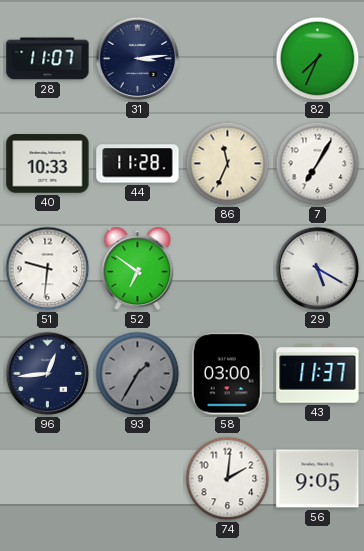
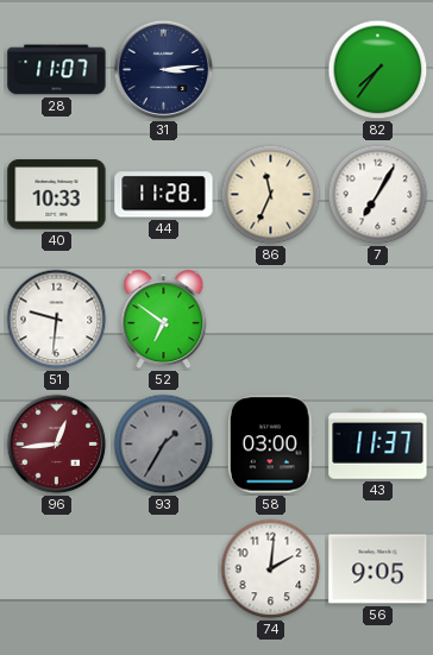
82: 7:34 -> 7:36 (378, 70)
29: 5:20 -> none (318, 269)
96 dial: navy -> burgundy (57, 445)
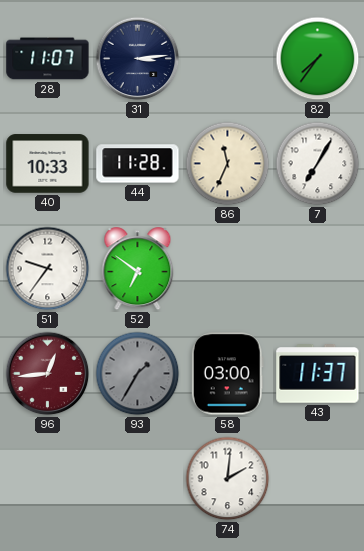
51: 9:31 -> 9:36 (48, 269)
56: 9:05 -> none (378, 569)
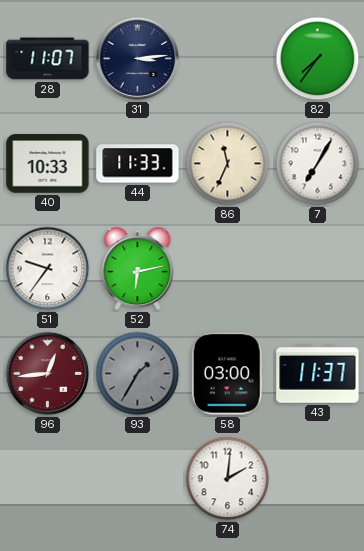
44: 11:28 -> 11:33 (138, 164)
52: 6:51 -> 6:13 (138, 269)
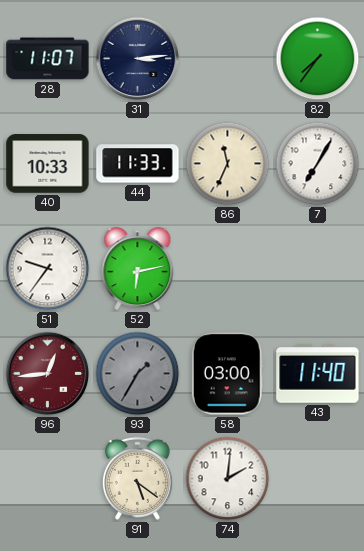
43: 11:37 -> 11:40 (318, 374)
91: none -> 5:21 (137, 478)
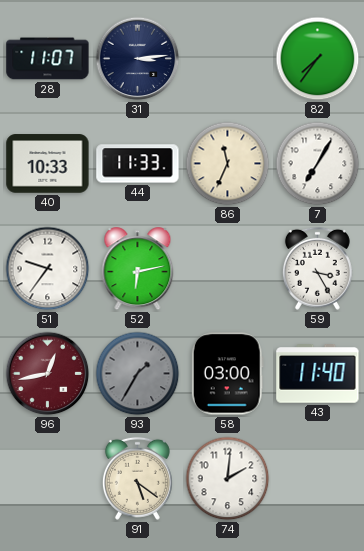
59: none -> 3:25 (317, 268)
96: 12:44 -> 12:43 (48, 374)
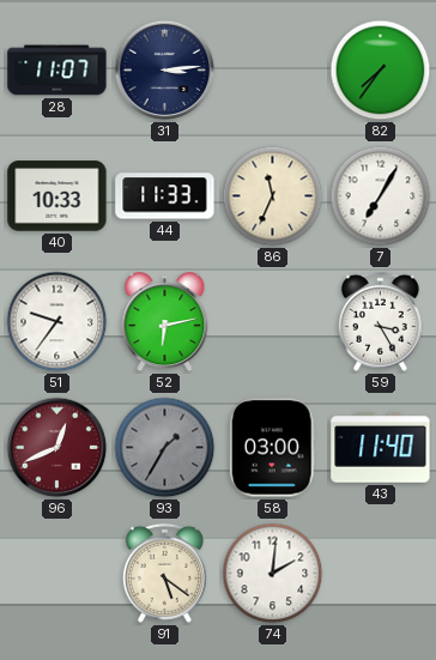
96: 12:43 -> 12:41 (57, 448)
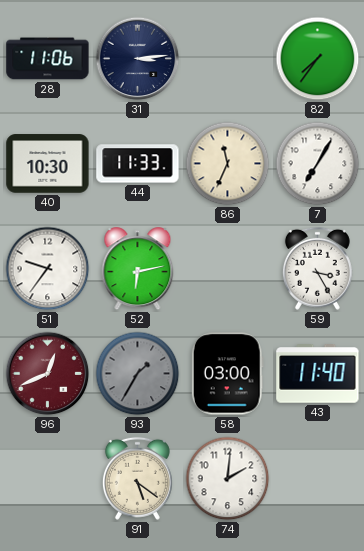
28: 11:07 -> 11:06 (48, 59)
40: 10:33 -> 10:30 (48, 164)
